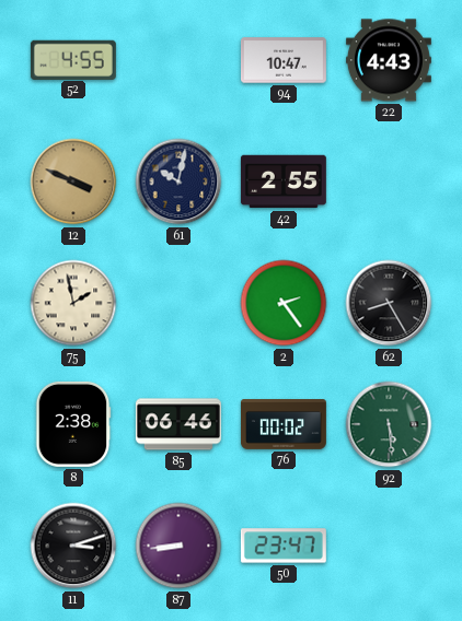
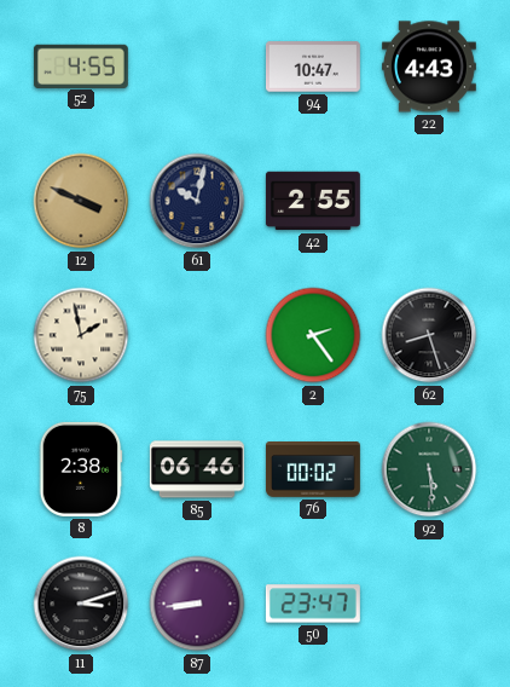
62: 8:25 -> 8:27 (429, 335)
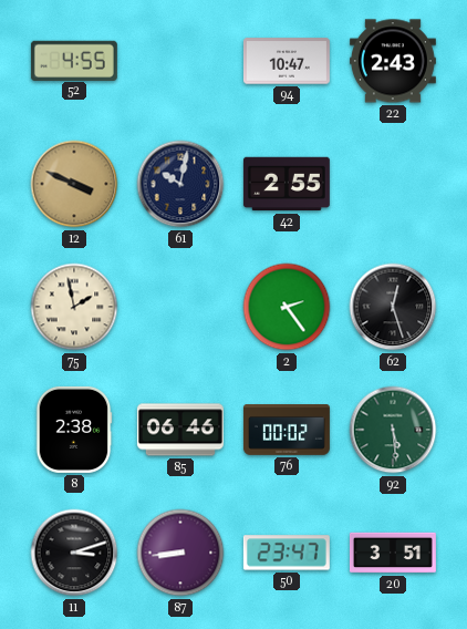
22: 4:43 -> 2:43 (393, 61)
62: 8:27 -> 12:27 (393, 307)
20: none -> 3:51 (393, 553)
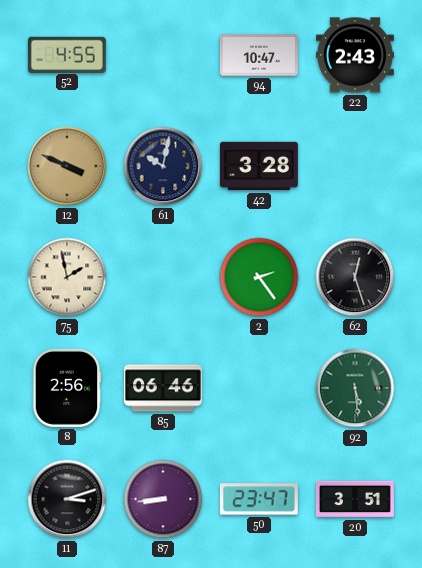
42: 2:55 -> 3:28 (259, 166)
8: 2:38 -> 2:56 (67, 388)
76: 00:02 -> none (287, 430)
